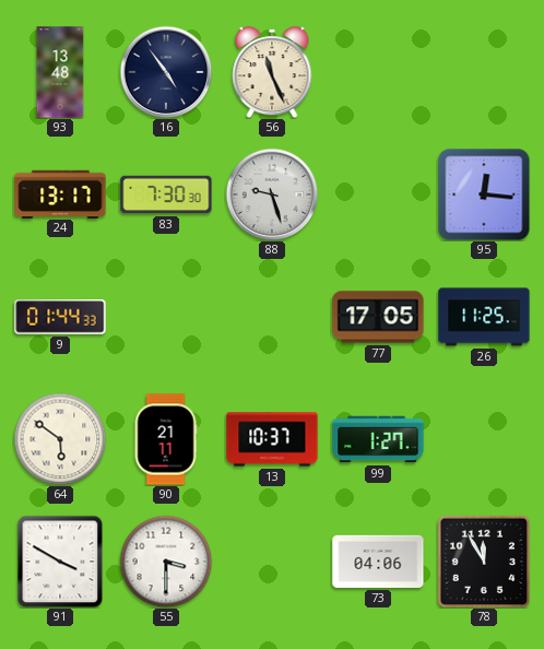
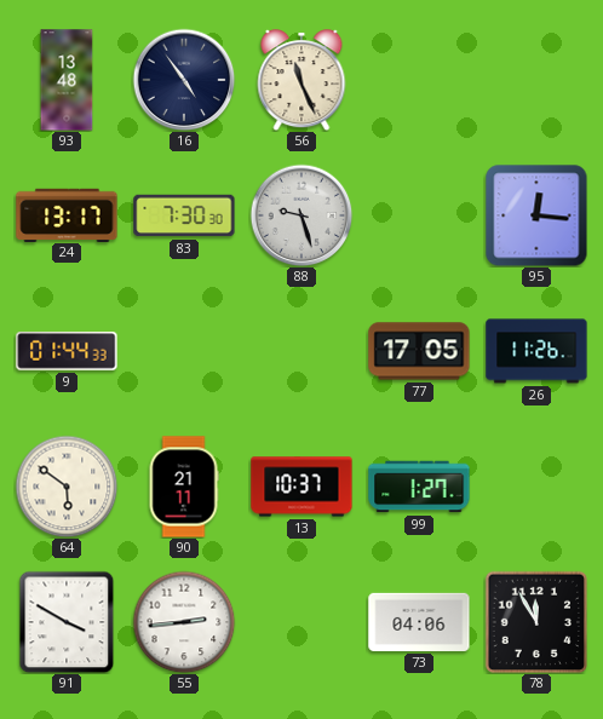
26: 11:25 -> 11:26 (536, 351)
55: 3:30 -> 2:44 (184, 622)
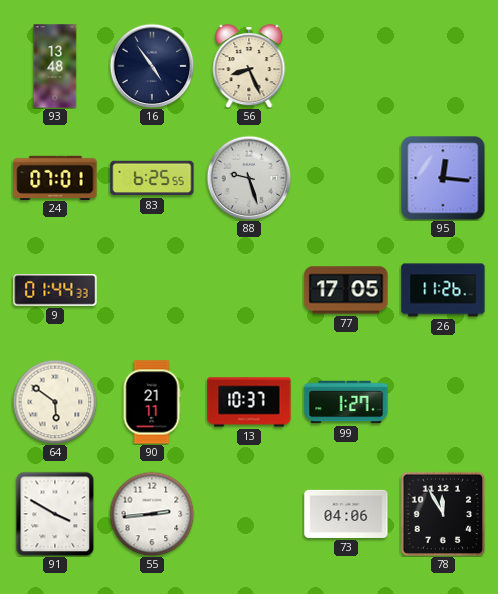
56: 11:26 -> 8:26 (249, 66)
24: 13:17 -> 07:01 (55, 177)
83: 7:30 -> 6:25 (152, 178)
